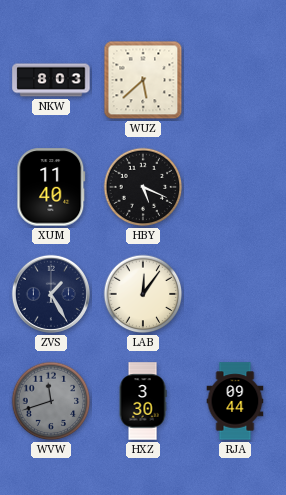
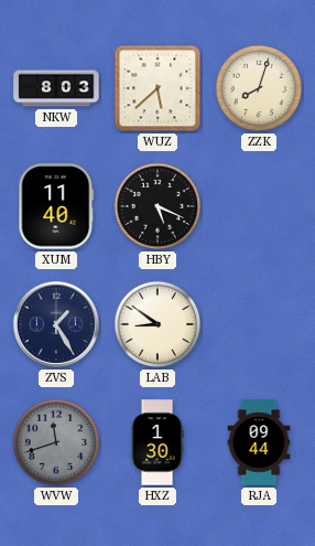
ZZK: none -> 8:03 (259, 88)
LAB: 12:06 -> 8:51 (157, 324)
HXZ: 3:30 -> 1:30 (157, 442)
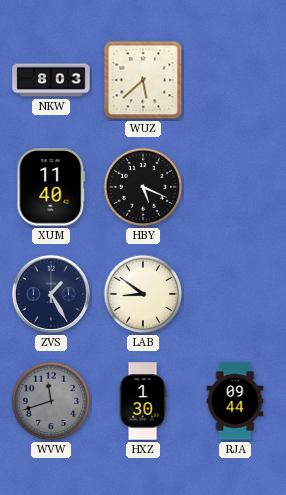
ZZK: 8:03 -> none (259, 88)
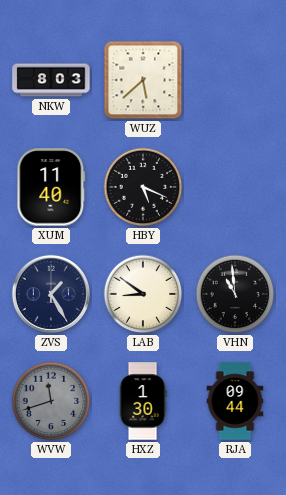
VHN: none -> 10:59 (235, 294)
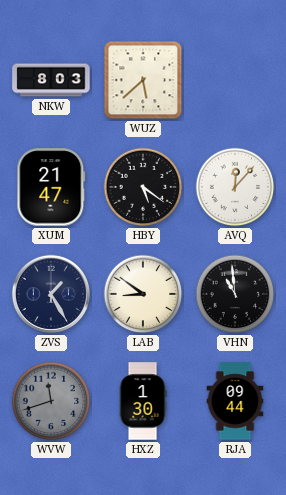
XUM: 11:40 -> 21:47 (51, 187)
HBY: 5:19 -> 5:21 (143, 187)
AVQ: none -> 12:07 (235, 187)
